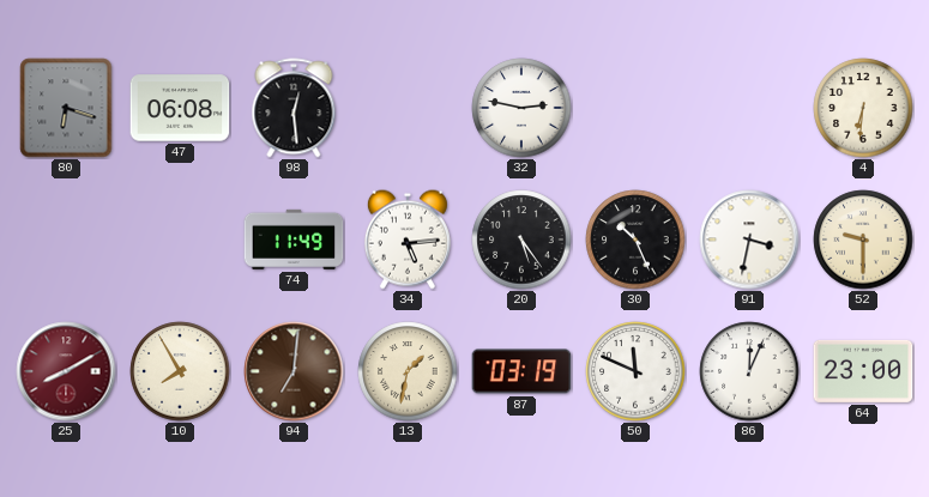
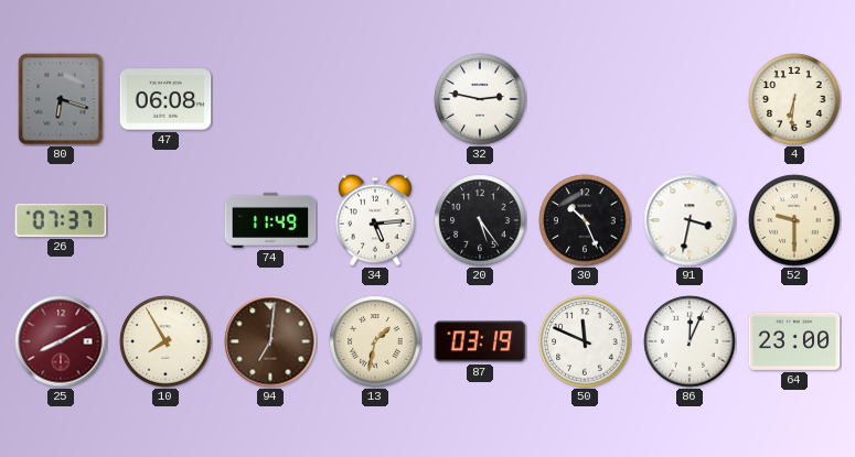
98: 12:29 -> none (294, 108)
26: none -> 07:37 (61, 220)
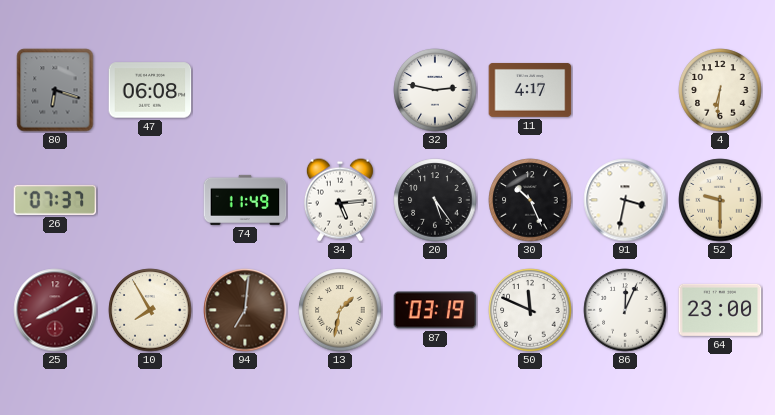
11: none -> 4:17 (530, 90)
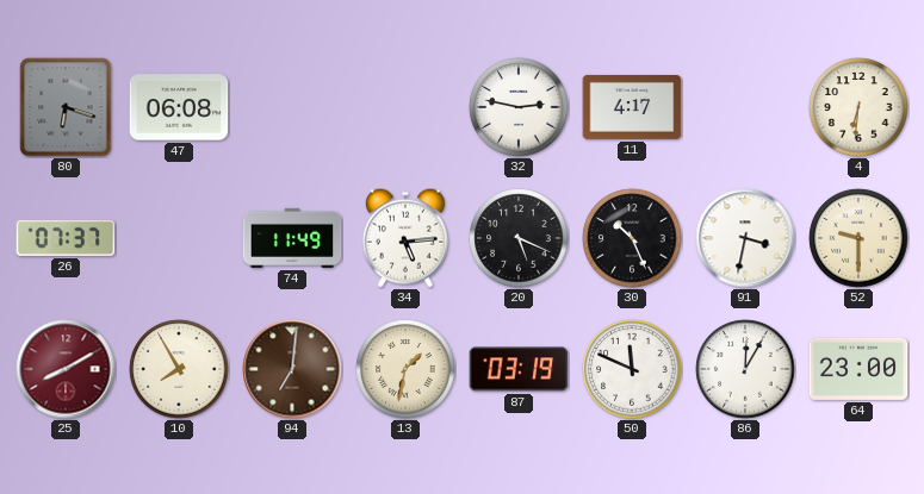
20: 5:24 -> 5:19 (519, 238)
86: 12:04 -> 12:05 (745, 369)
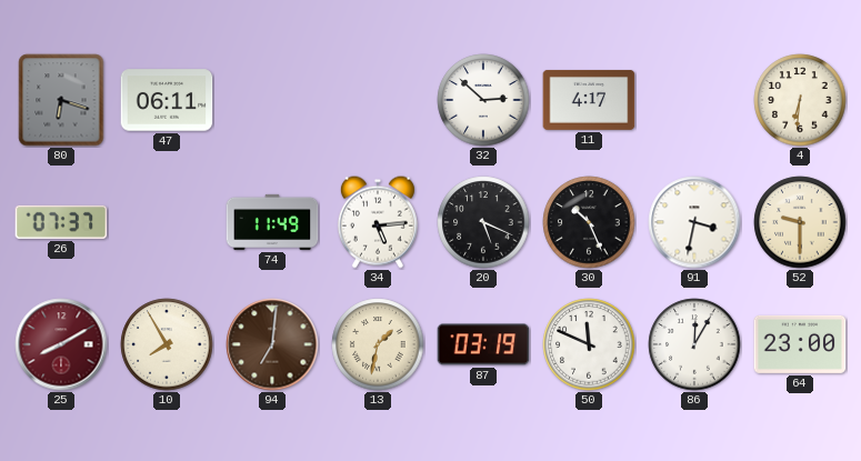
47: 06:08 -> 06:11 (167, 100)
32: 2:47 -> 2:52 (483, 100)
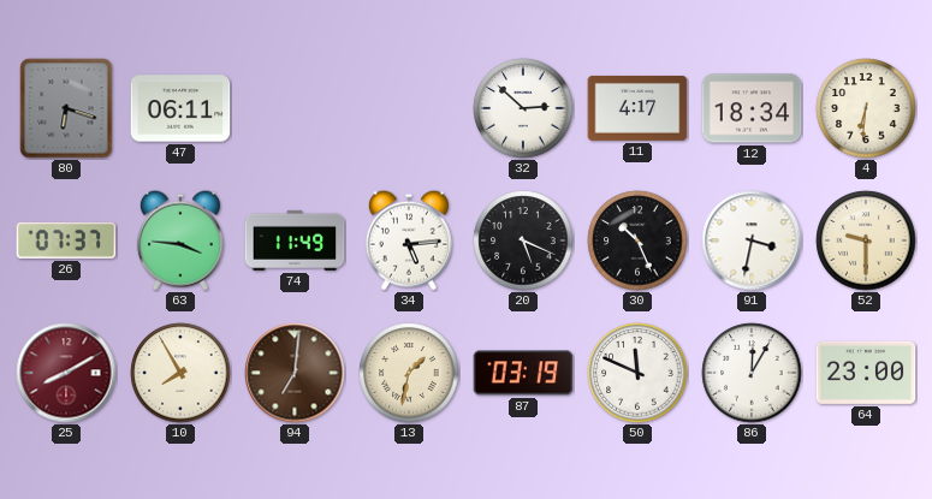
12: none -> 18:34 (752, 108)
63: none -> 3:46 (180, 240)
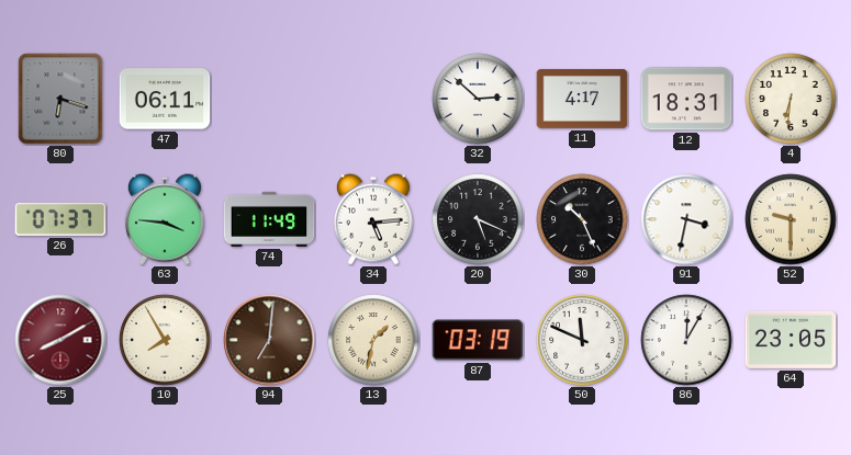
12: 18:34 -> 18:31 (686, 99)
64: 23:00 -> 23:05 (791, 340)
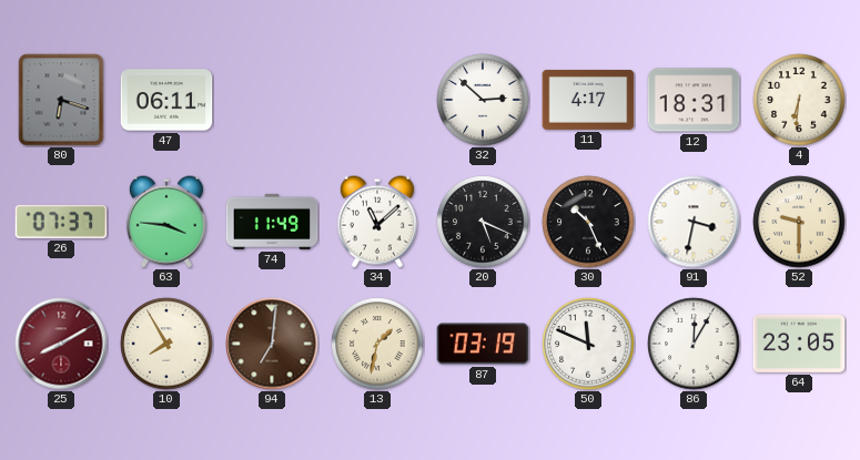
34: 5:14 -> 11:08 (377, 222)
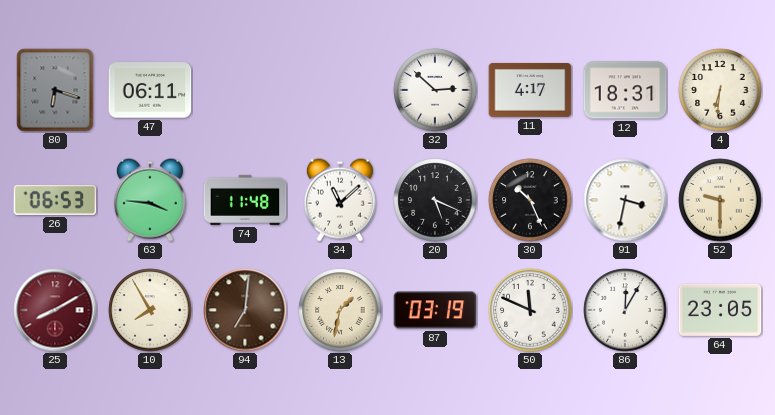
26: 07:37 -> 06:53 (55, 200)
74: 11:49 -> 11:48 (245, 200)
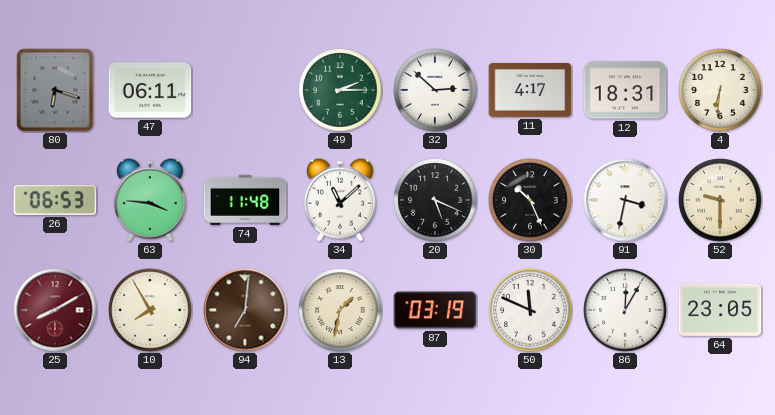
49: none -> 2:15 (340, 90)
